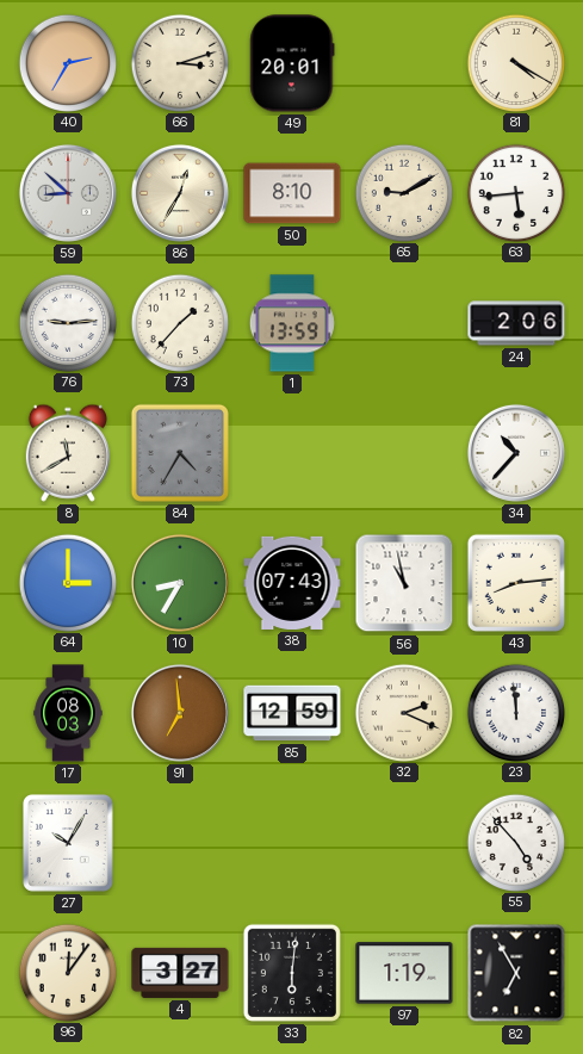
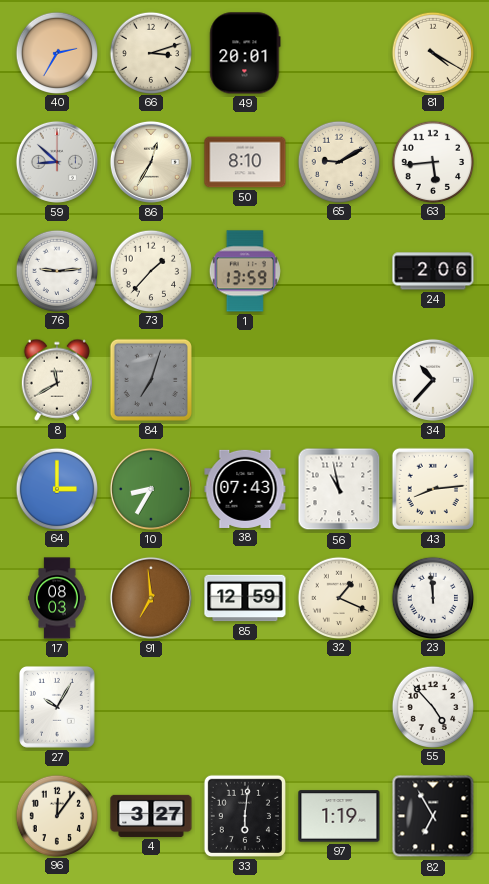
84: 4:35 -> 7:03 (151, 380)
32: 2:19 -> 1:19 (338, 597)
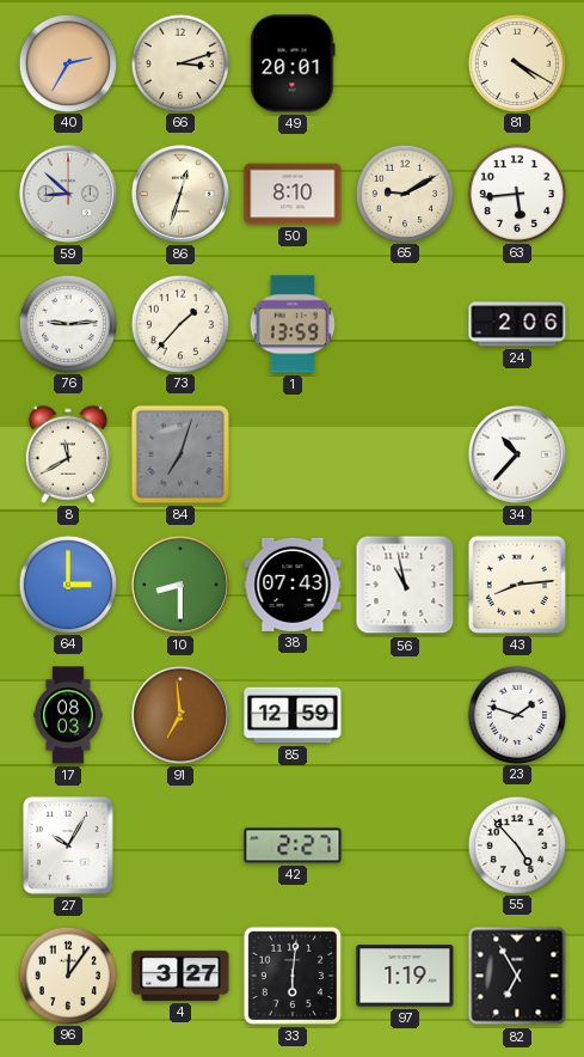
86: 12:35 -> 12:33 (180, 194)
10: 8:35 -> 8:30 (180, 585)
32: 1:19 -> none (338, 597)
23: 11:59 -> 1:48 (516, 714)
42: none -> 2:27 (293, 845)
